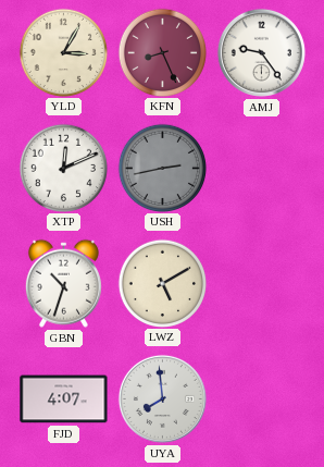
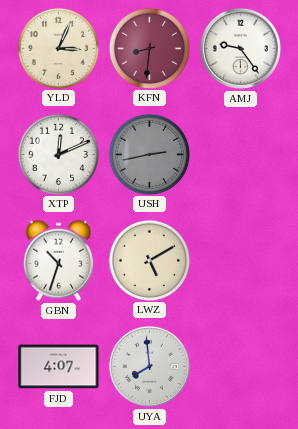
YLD: 3:05 -> 3:04 (58, 48)
KFN: 8:26 -> 8:31 (149, 48)
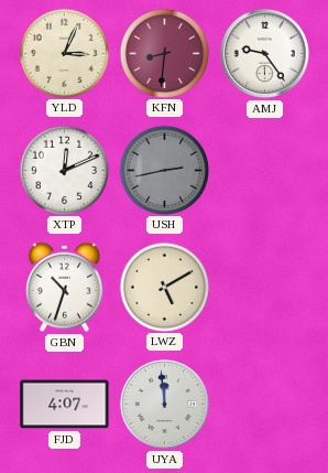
UYA: 7:59 -> 11:59 (164, 404)
